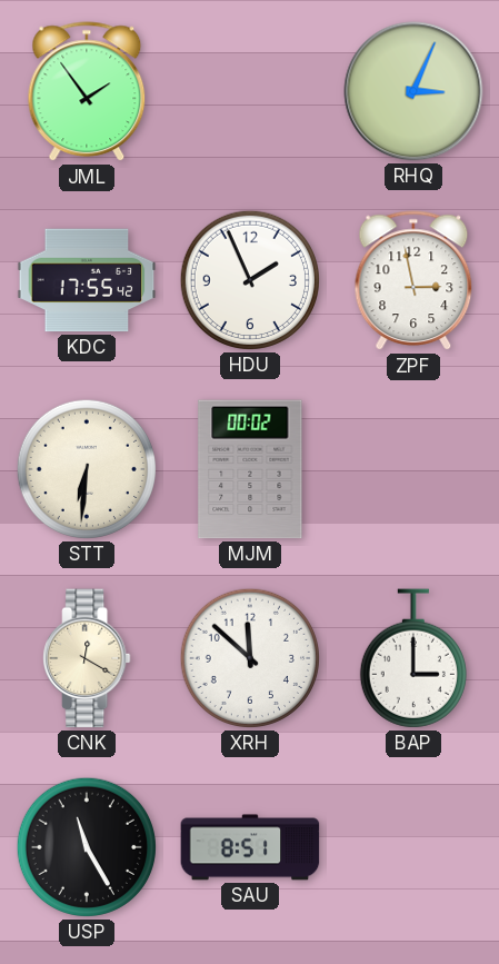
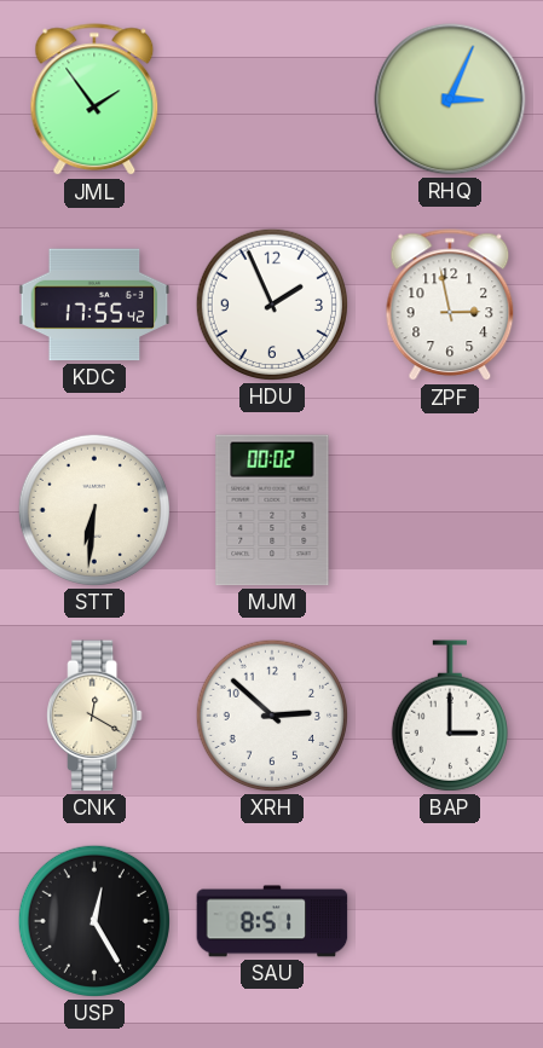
XRH: 11:52 -> 2:52 (272, 716)
USP: 11:25 -> 12:25 (94, 921)
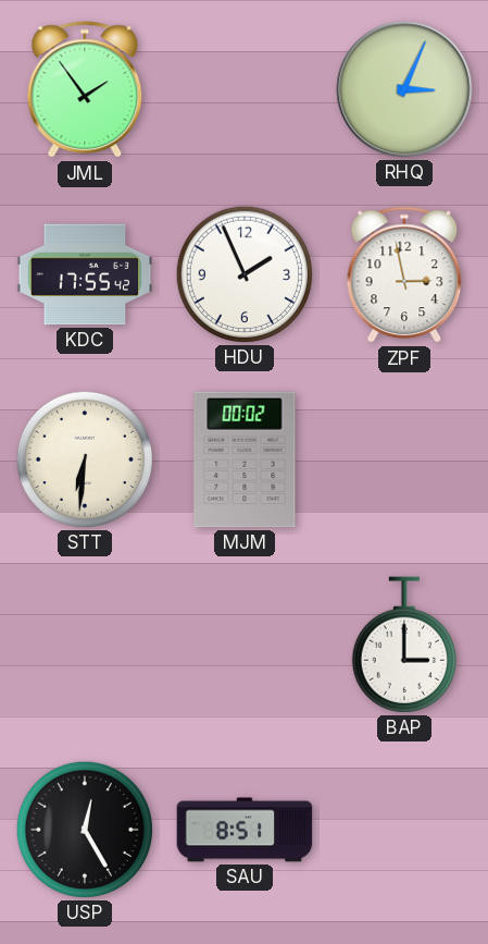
CNK: 12:20 -> none (94, 716)
XRH: 2:52 -> none (272, 716)
